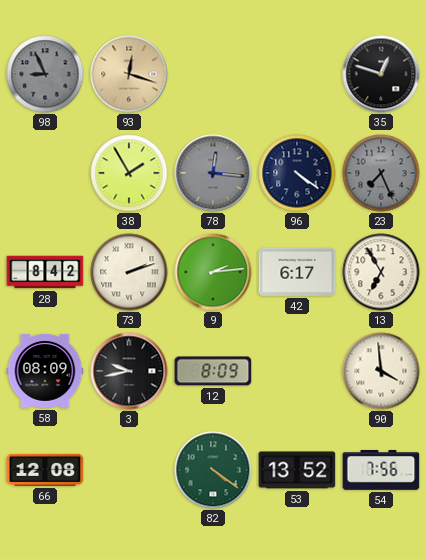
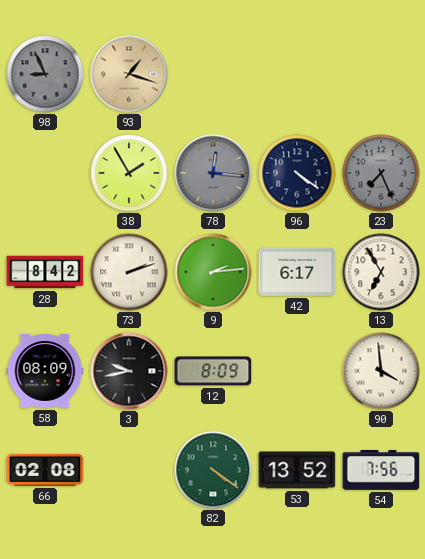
93: 12:18 -> 1:18 (129, 74)
35: 12:48 -> none (381, 74)
66: 12:08 -> 02:08 (45, 470)
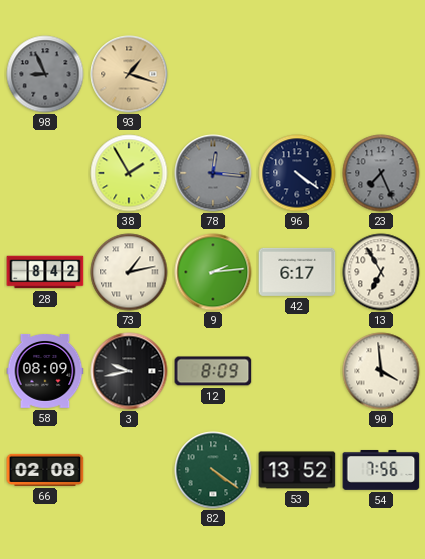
73: 2:12 -> 1:13 (129, 272)
